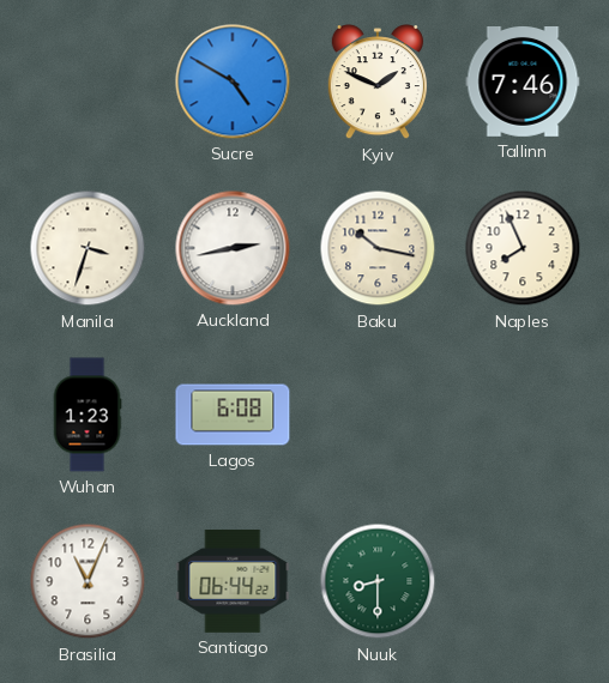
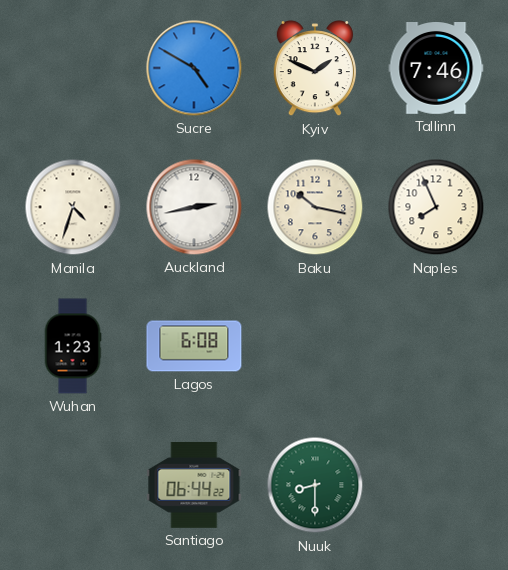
Manila: 3:33 -> 4:33 (73, 207)
Brasilia: 11:04 -> none (88, 581)
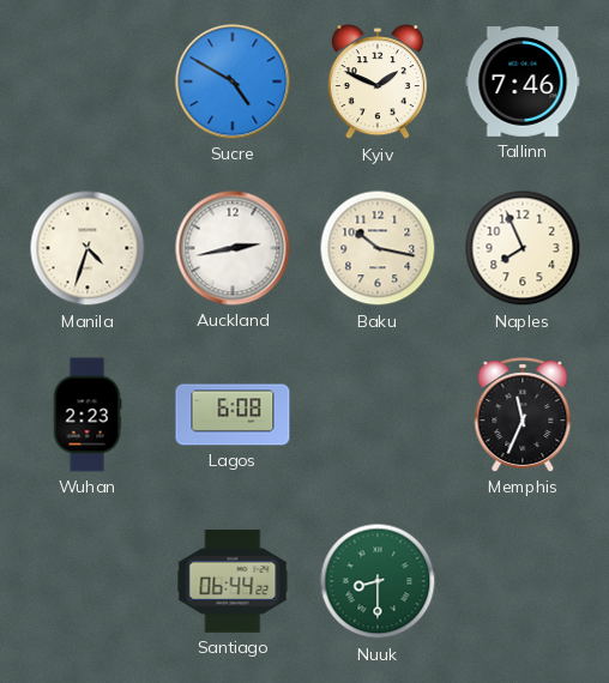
Wuhan: 1:23 -> 2:23 (88, 415)
Memphis: none -> 11:34 (523, 415)
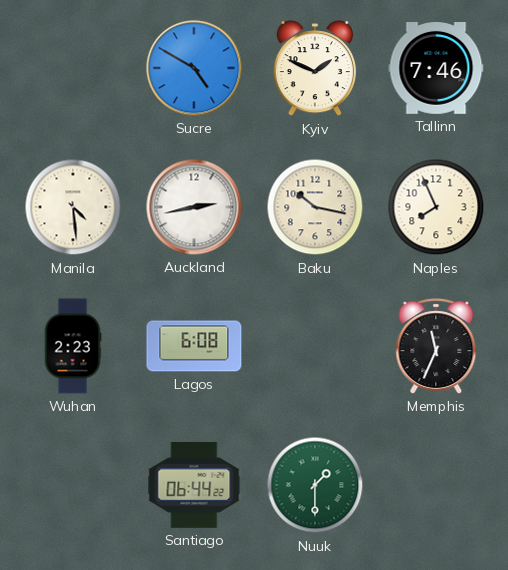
Manila: 4:33 -> 4:29 (73, 207)
Nuuk: 8:30 -> 1:30 (315, 485)
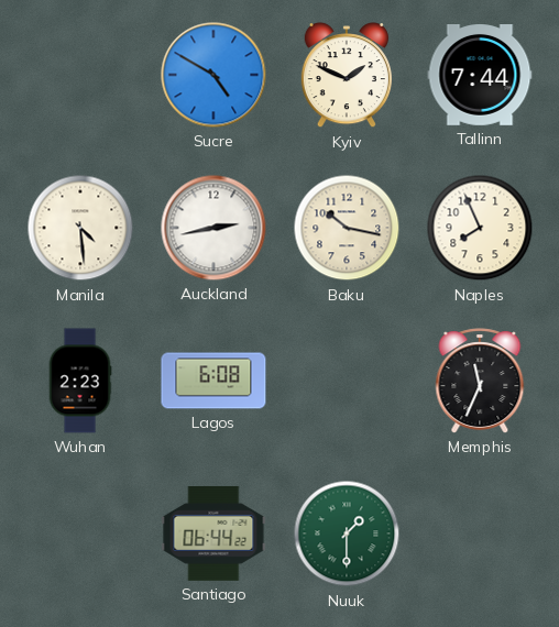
Tallinn: 7:46 -> 7:44 (480, 76)
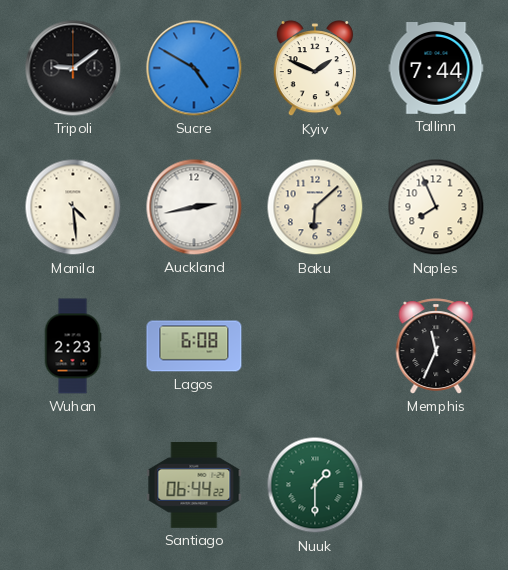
Tripoli: none -> 9:09 (73, 68)
Baku: 10:17 -> 6:08 (315, 207)
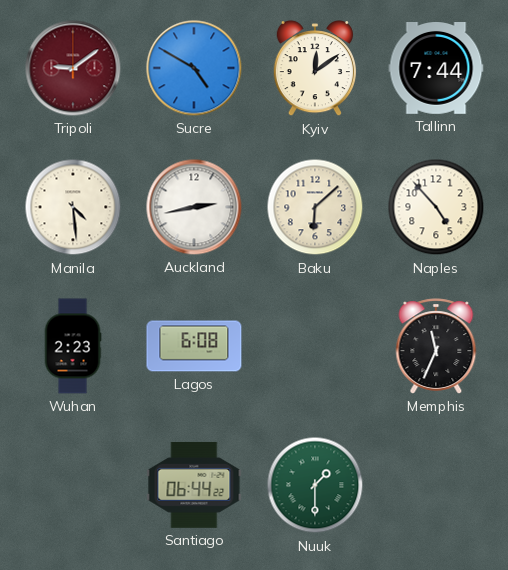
Tripoli dial: black -> burgundy (73, 68)
Kyiv: 1:49 -> 12:09 (315, 69)
Naples: 7:56 -> 4:53 (436, 207)
